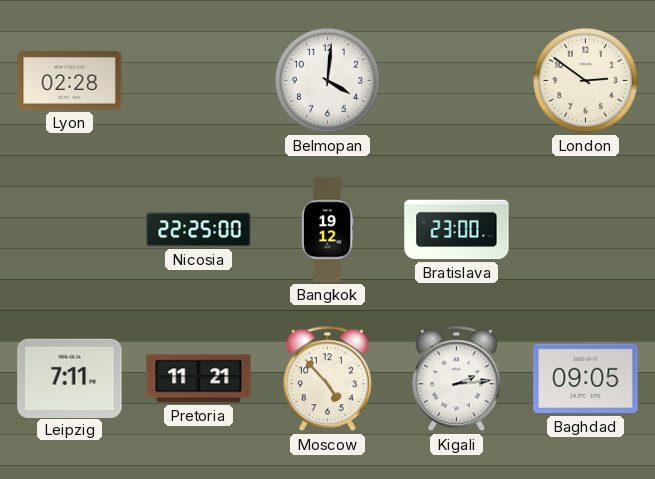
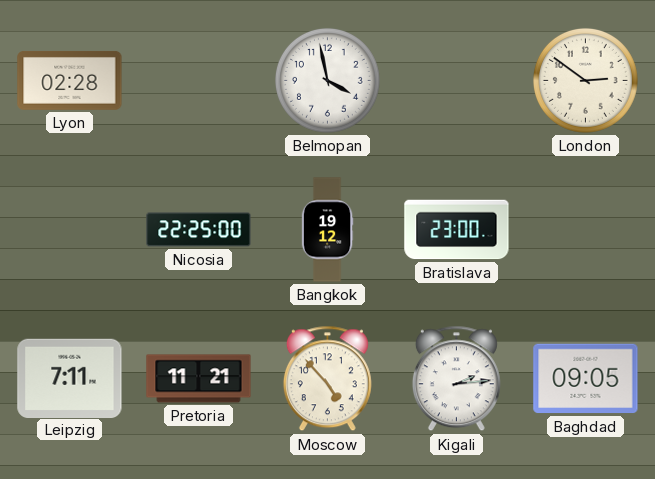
Belmopan: 4:01 -> 3:58 (327, 80)
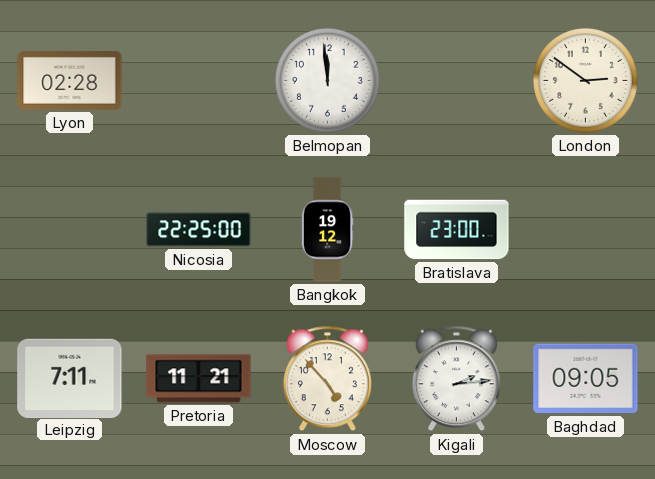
Belmopan: 3:58 -> 11:59 (327, 80)
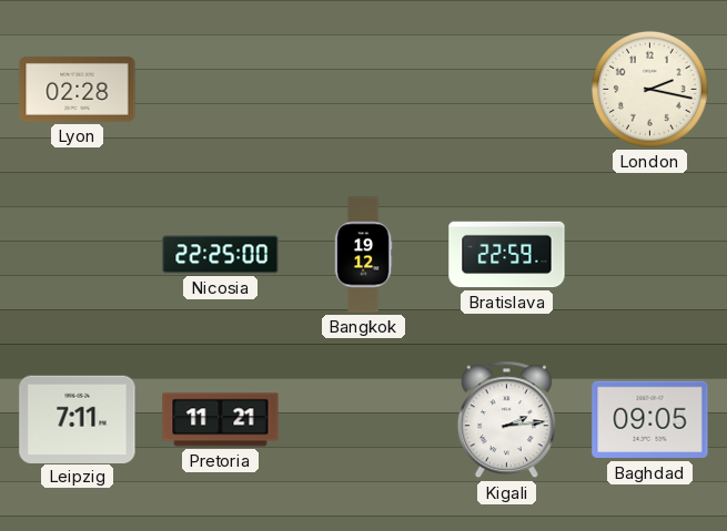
Belmopan: 11:59 -> none (327, 80)
London: 2:51 -> 2:17 (649, 89)
Bratislava: 23:00 -> 22:59 (507, 255)
Moscow: 4:53 -> none (327, 379)
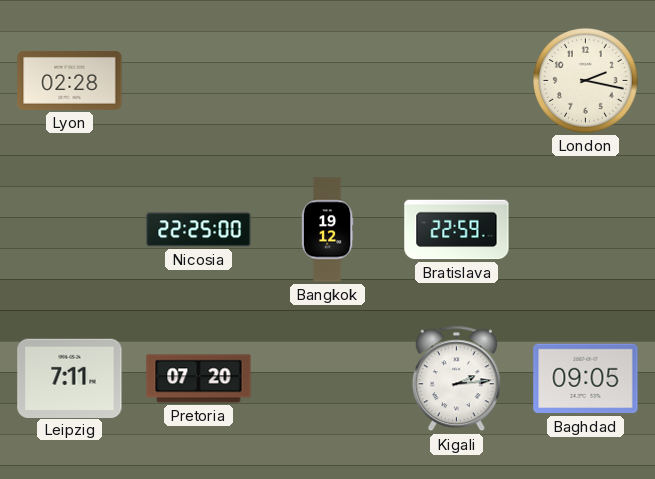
Pretoria: 11:21 -> 07:20 (199, 379)
